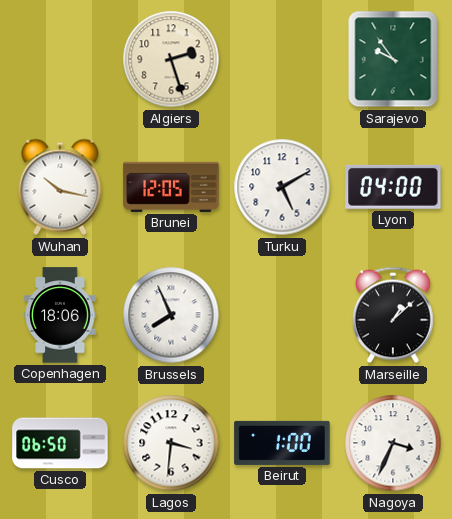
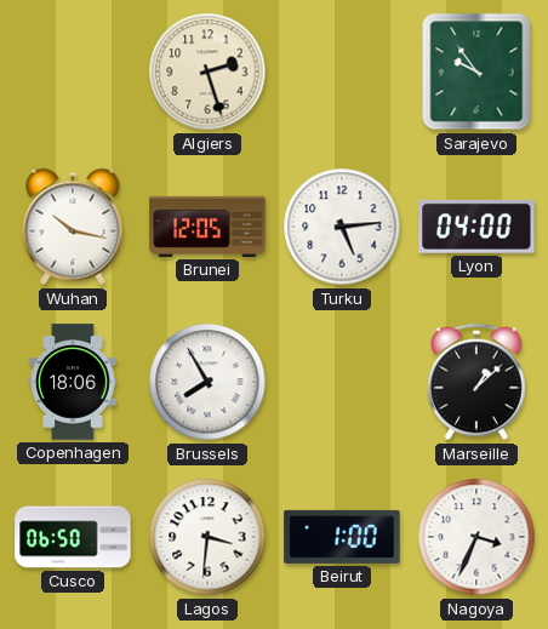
Turku: 5:10 -> 5:14 (342, 227)
Brussels: 7:56 -> 7:55 (207, 382)
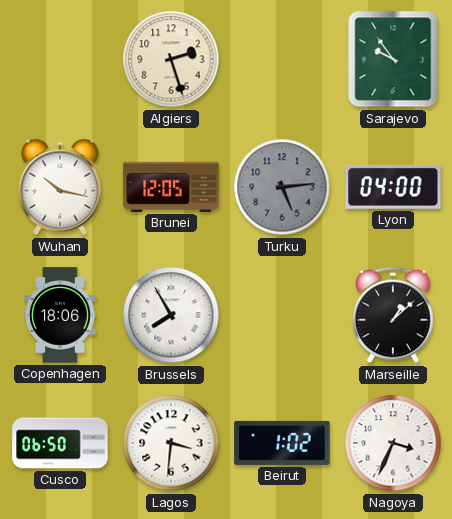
Turku dial: white -> grey (282, 187)
Beirut: 1:00 -> 1:02 (282, 443)
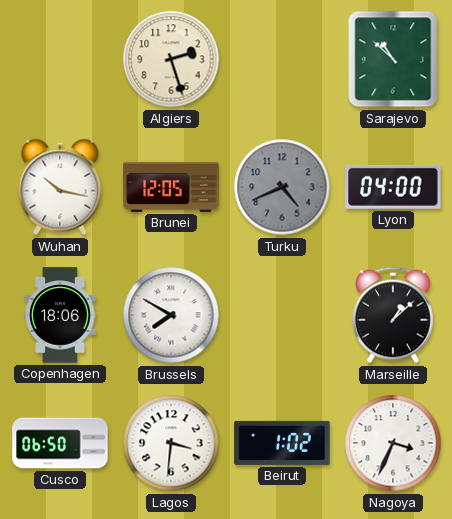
Sarajevo: 9:54 -> 10:52 (393, 59)
Turku: 5:14 -> 4:41 (282, 187)
Brussels: 7:55 -> 7:50 (171, 315)
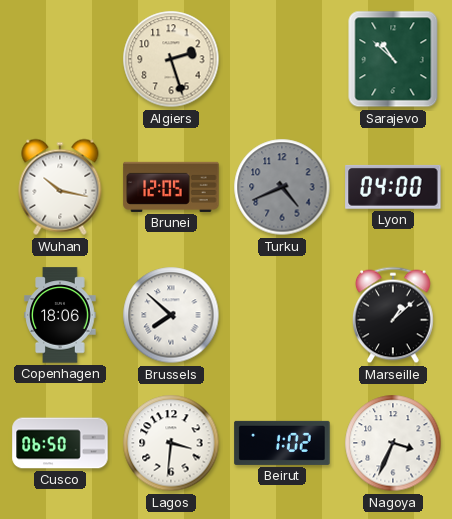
Brussels: 7:50 -> 7:52 (171, 315)
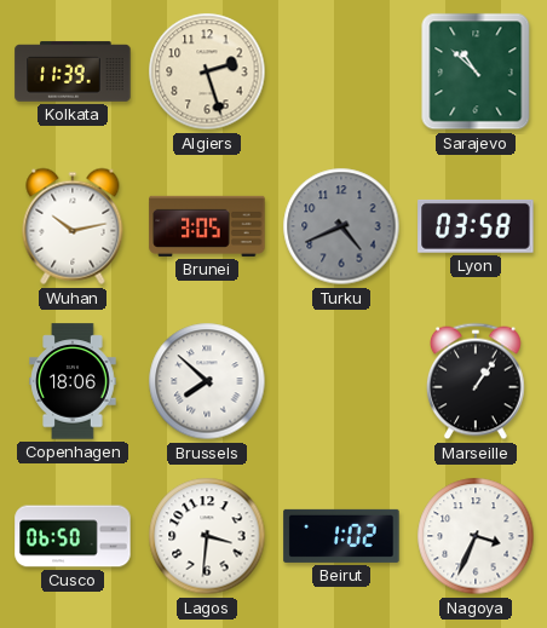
Kolkata: none -> 11:39 (73, 71)
Wuhan: 10:17 -> 10:13 (73, 226)
Brunei: 12:05 -> 3:05 (207, 226)
Lyon: 04:00 -> 03:58 (476, 226)
Marseille: 1:08 -> 1:06 (477, 381)
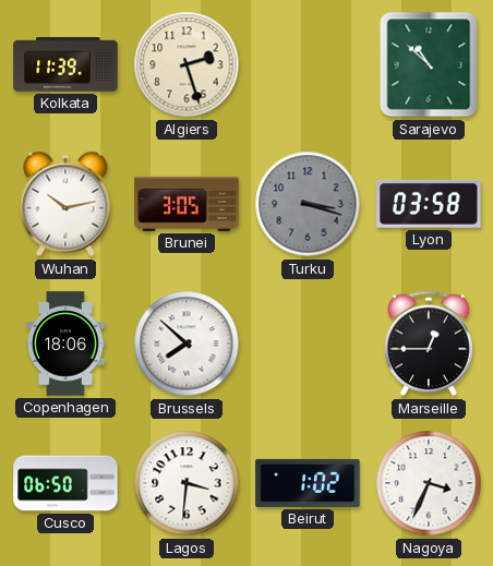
Turku: 4:41 -> 3:18 (308, 204)
Marseille: 1:06 -> 12:45 (430, 344)
